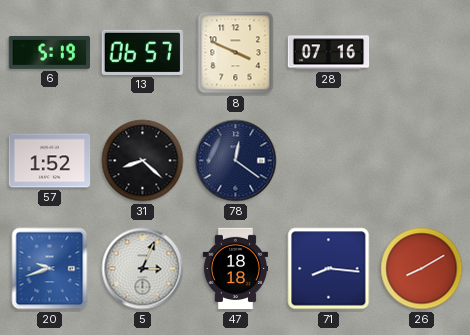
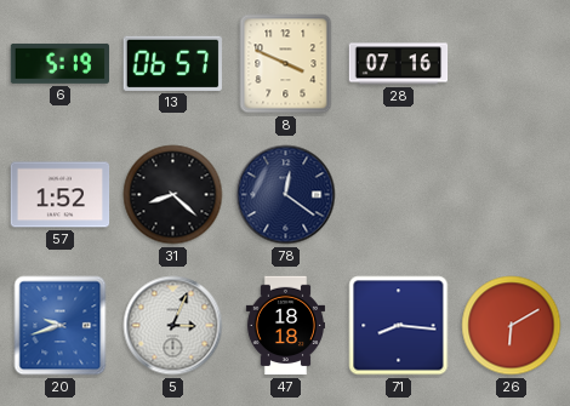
26: 8:10 -> 6:10 (512, 326)
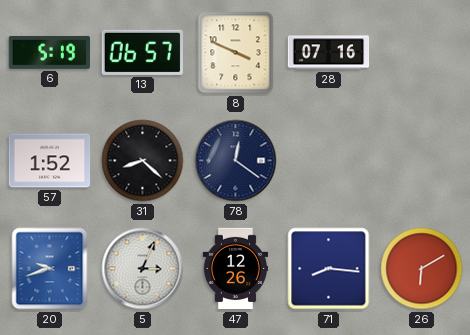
47: 18:18 -> 12:26 (235, 269)
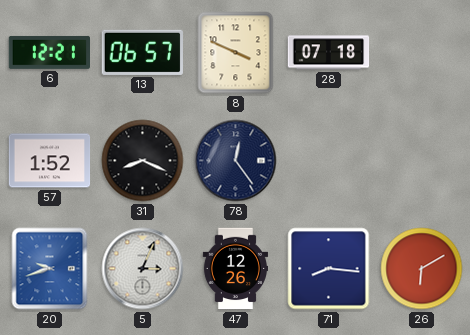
6: 5:19 -> 12:21 (49, 52)
28: 07:16 -> 07:18 (329, 53)
31: 8:22 -> 8:19 (143, 161)
78: 12:21 -> 12:24 (236, 161)
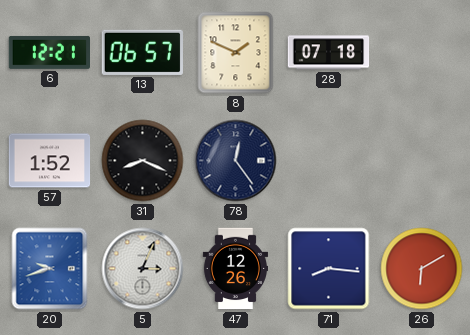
8: 3:49 -> 1:49 (236, 53)
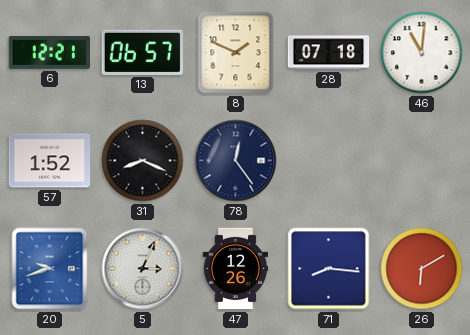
46: none -> 11:01 (422, 53)
